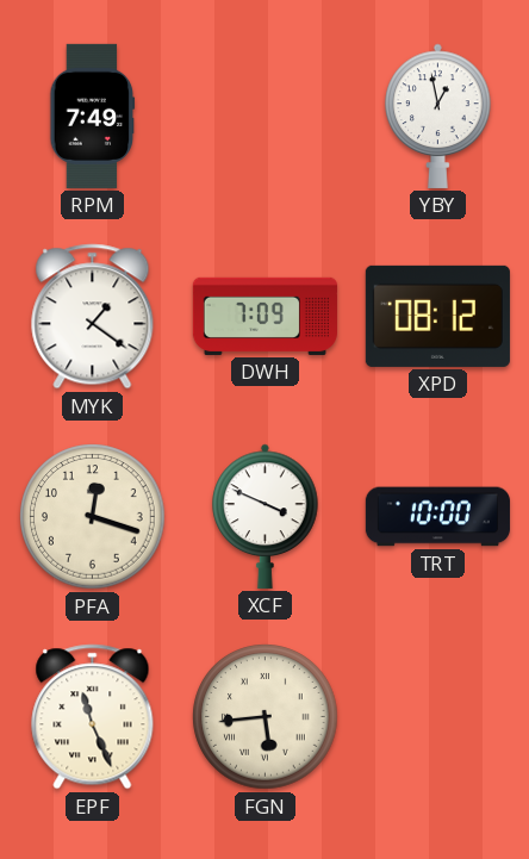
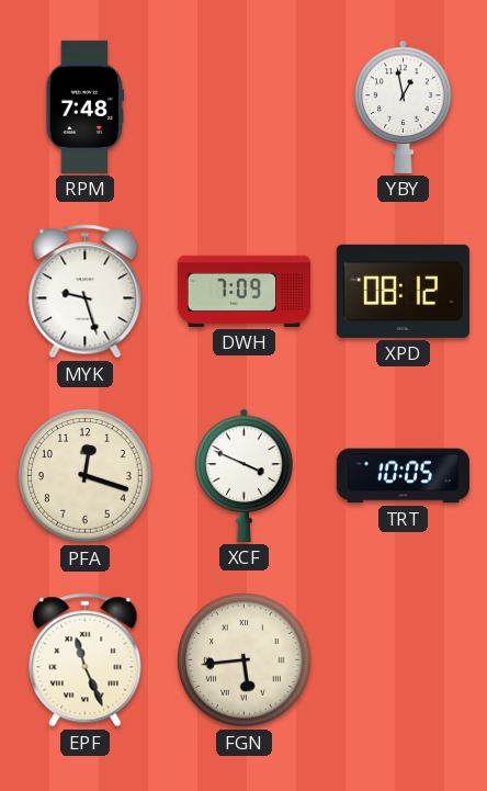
RPM: 7:49 -> 7:48 (86, 106)
MYK: 1:21 -> 9:27 (86, 292)
TRT: 10:00 -> 10:05 (403, 476)
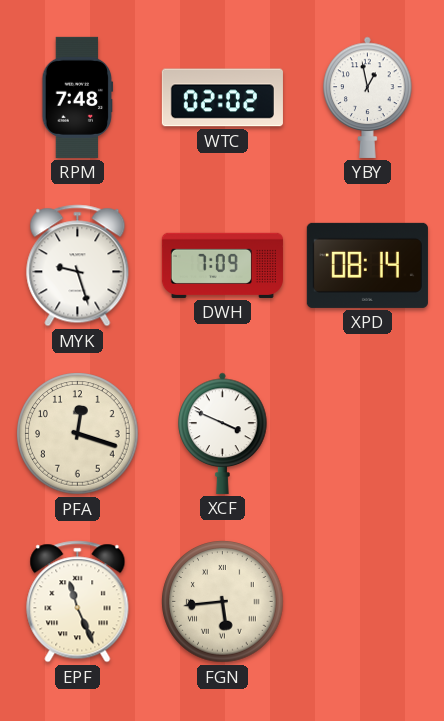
WTC: none -> 02:02 (222, 98)
XPD: 08:12 -> 08:14 (367, 265)
TRT: 10:05 -> none (403, 476)
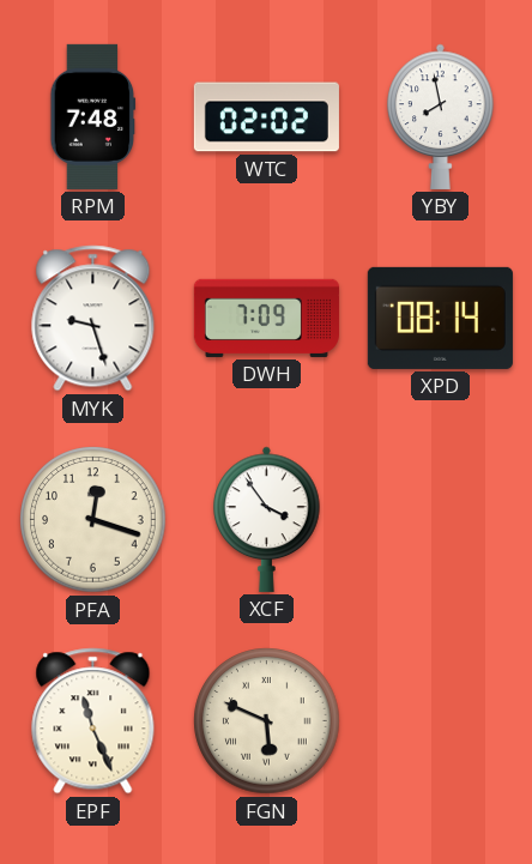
YBY: 12:58 -> 7:58 (441, 116)
XCF: 3:49 -> 3:54 (267, 519)
FGN: 5:44 -> 5:49 (267, 721)
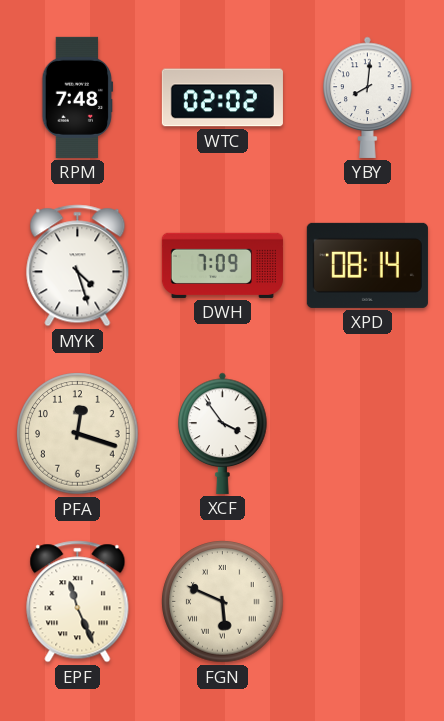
YBY: 7:58 -> 8:01 (368, 97)
MYK: 9:27 -> 4:27 (78, 266)
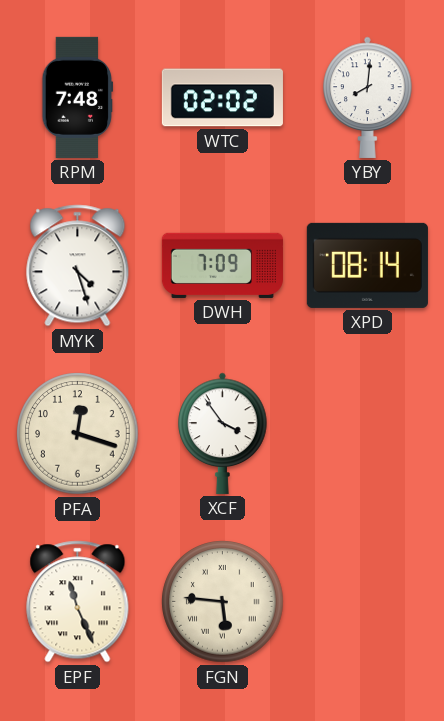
FGN: 5:49 -> 5:46 (223, 602)
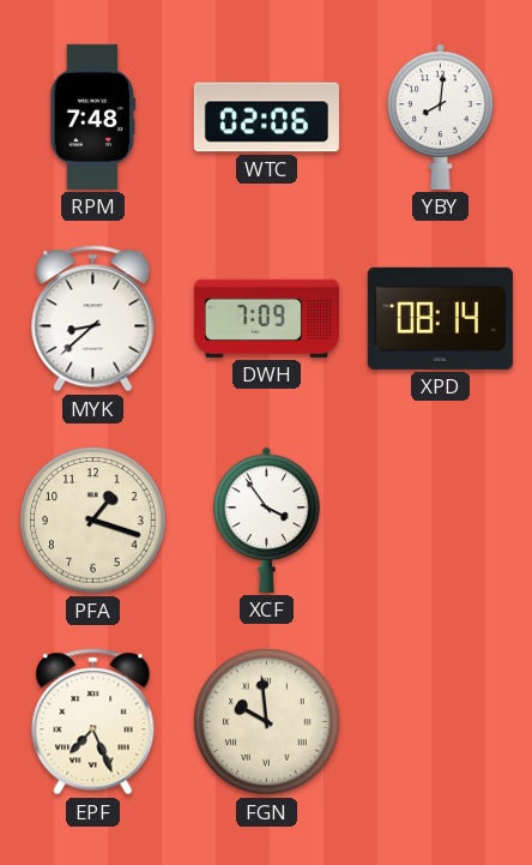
WTC: 02:02 -> 02:06 (266, 118)
MYK: 4:27 -> 8:38 (93, 319)
PFA: 12:18 -> 1:18 (93, 521)
EPF: 11:26 -> 7:26 (93, 722)
FGN: 5:46 -> 9:59 (267, 722)
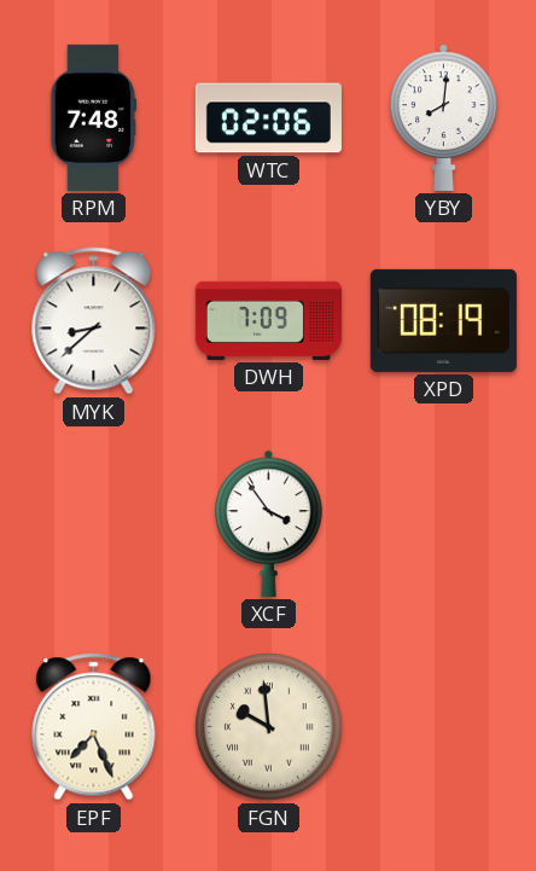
XPD: 08:14 -> 08:19 (443, 320)
PFA: 1:18 -> none (93, 521)
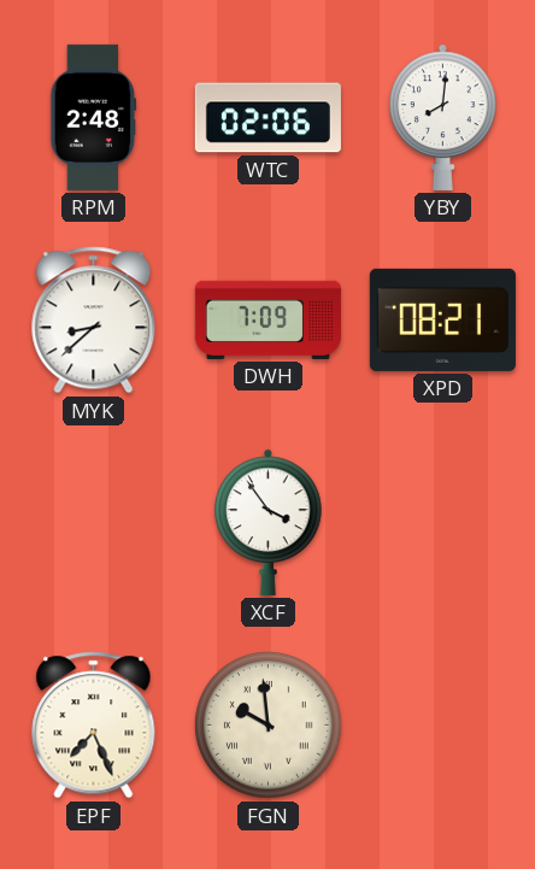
RPM: 7:48 -> 2:48 (94, 117)
XPD: 08:19 -> 08:21 (442, 319)
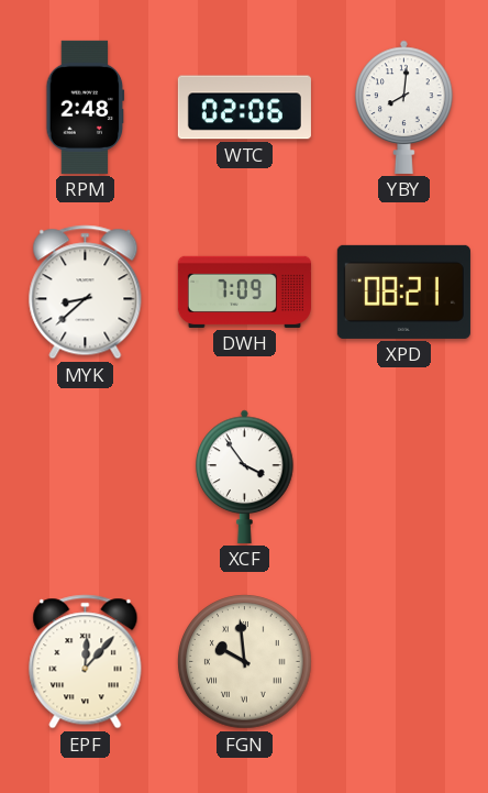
EPF: 7:26 -> 12:07 (86, 662)
